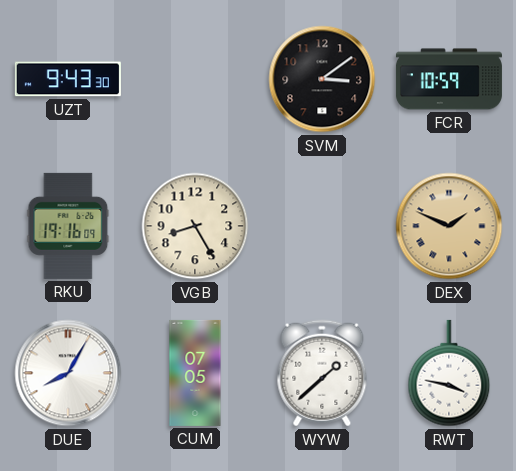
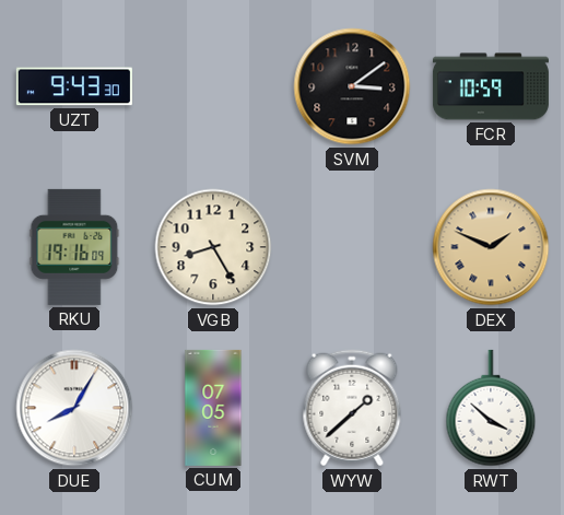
RWT: 3:47 -> 3:52 (491, 408)
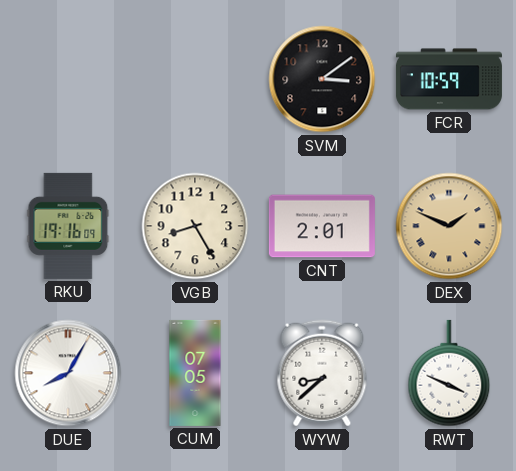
UZT: 9:43 -> none (74, 86)
CNT: none -> 2:01 (322, 226)
WYW: 1:38 -> 8:38 (322, 373)
RWT: 3:52 -> 3:49 (449, 373)
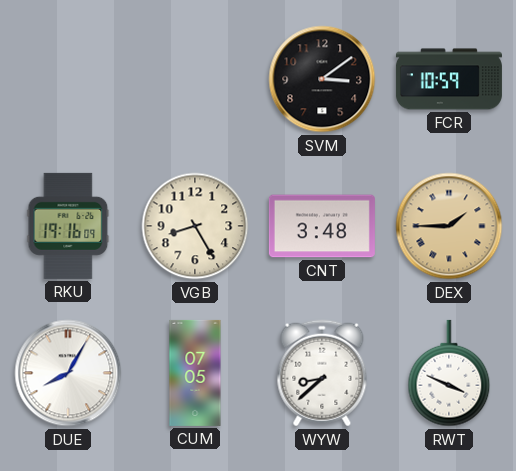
CNT: 2:01 -> 3:48 (322, 226)
DEX: 1:49 -> 1:45 (449, 226)
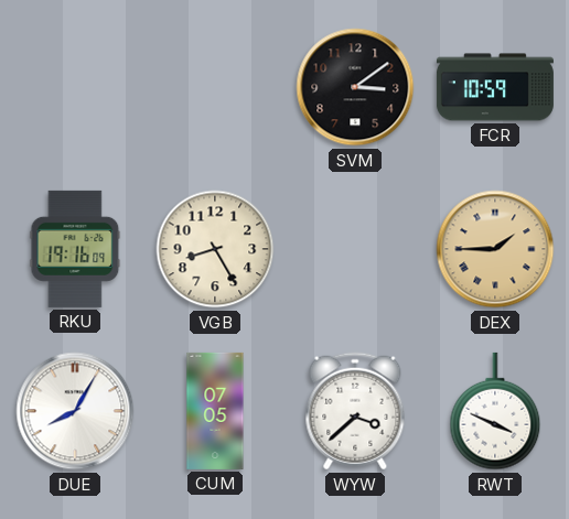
CNT: 3:48 -> none (322, 226)
WYW: 8:38 -> 3:38 (355, 411)
